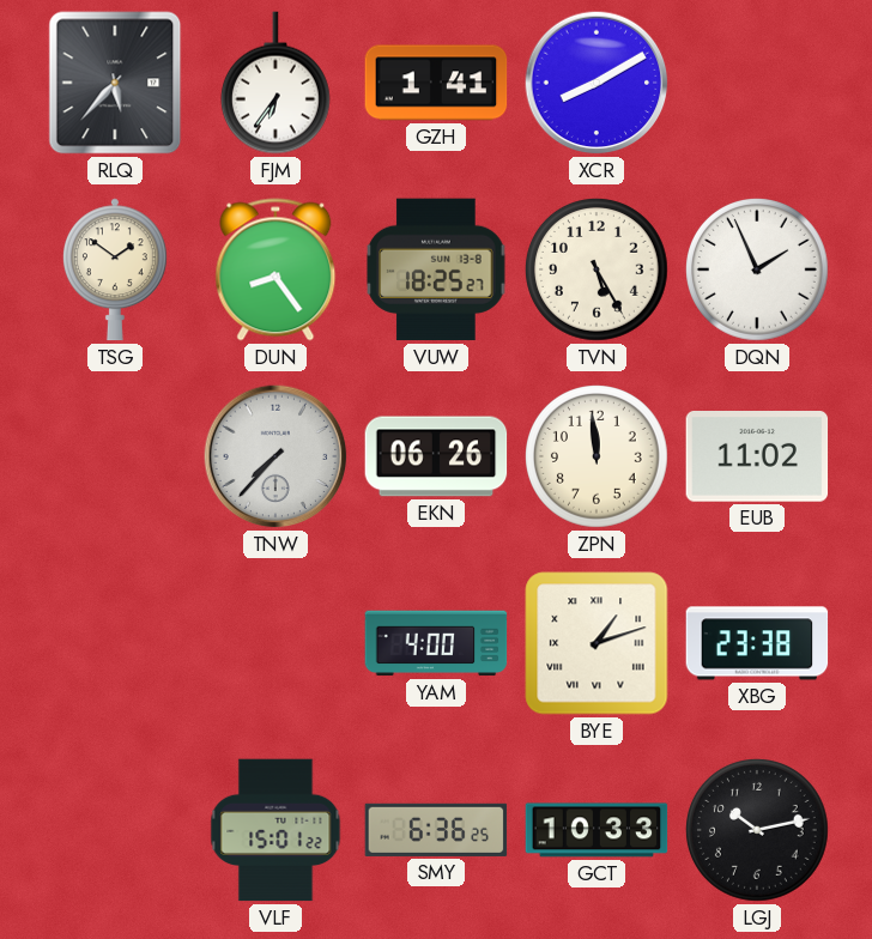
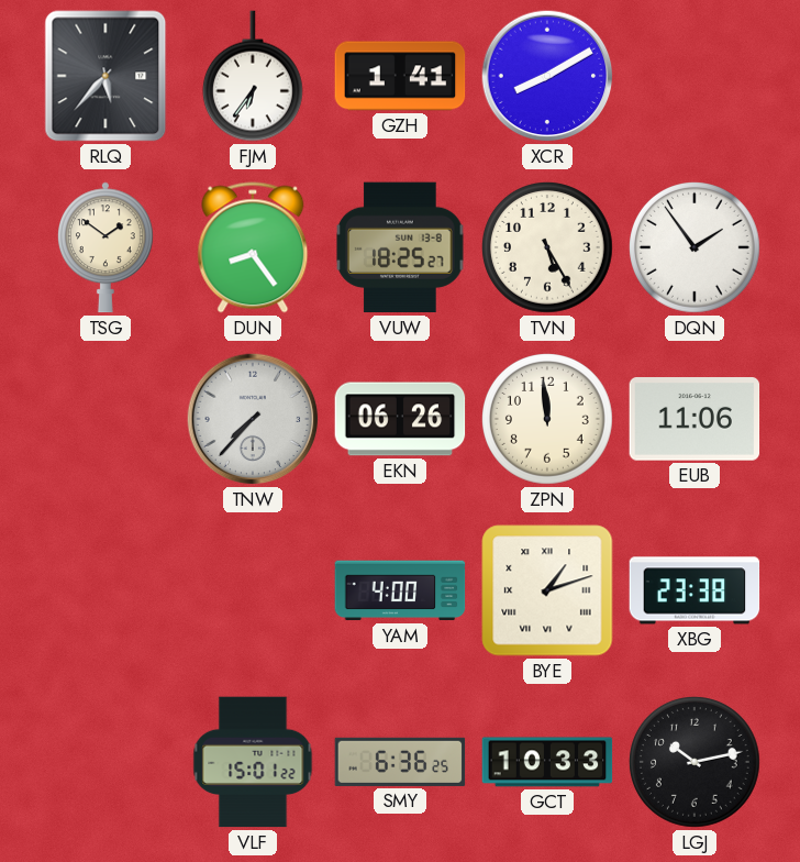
DQN: 1:56 -> 1:54 (696, 248)
EUB: 11:02 -> 11:06 (695, 420)
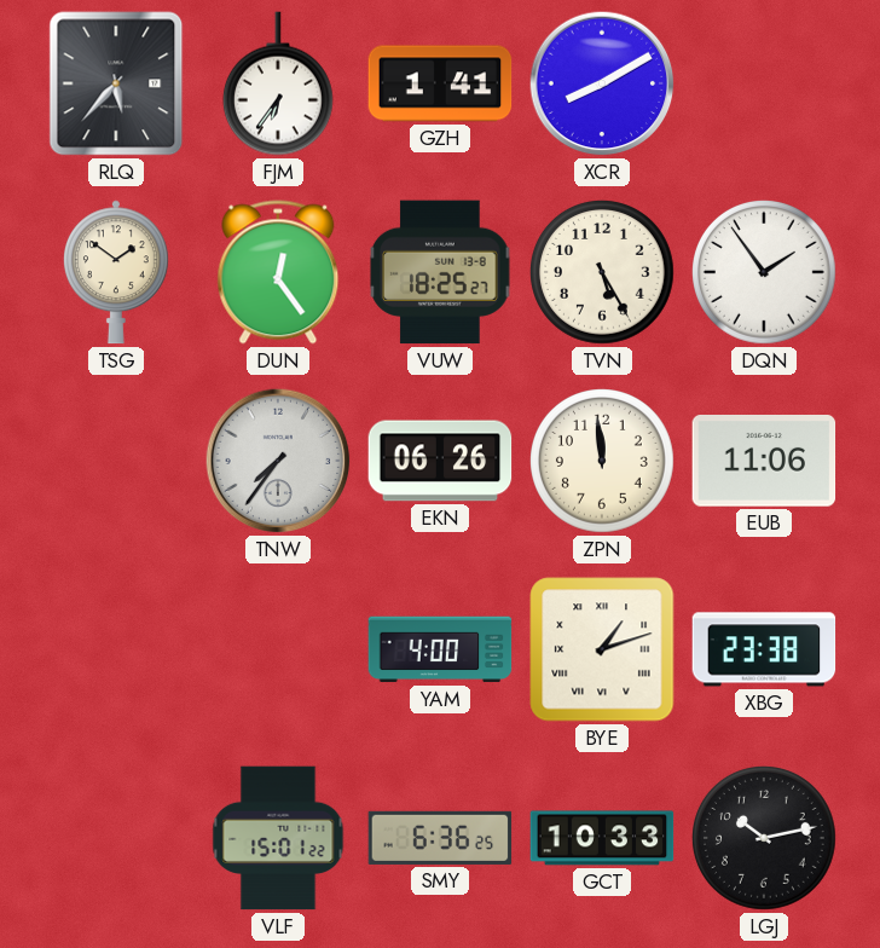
DUN: 8:24 -> 12:24 (278, 272)
TNW: 7:37 -> 7:36 (278, 461)
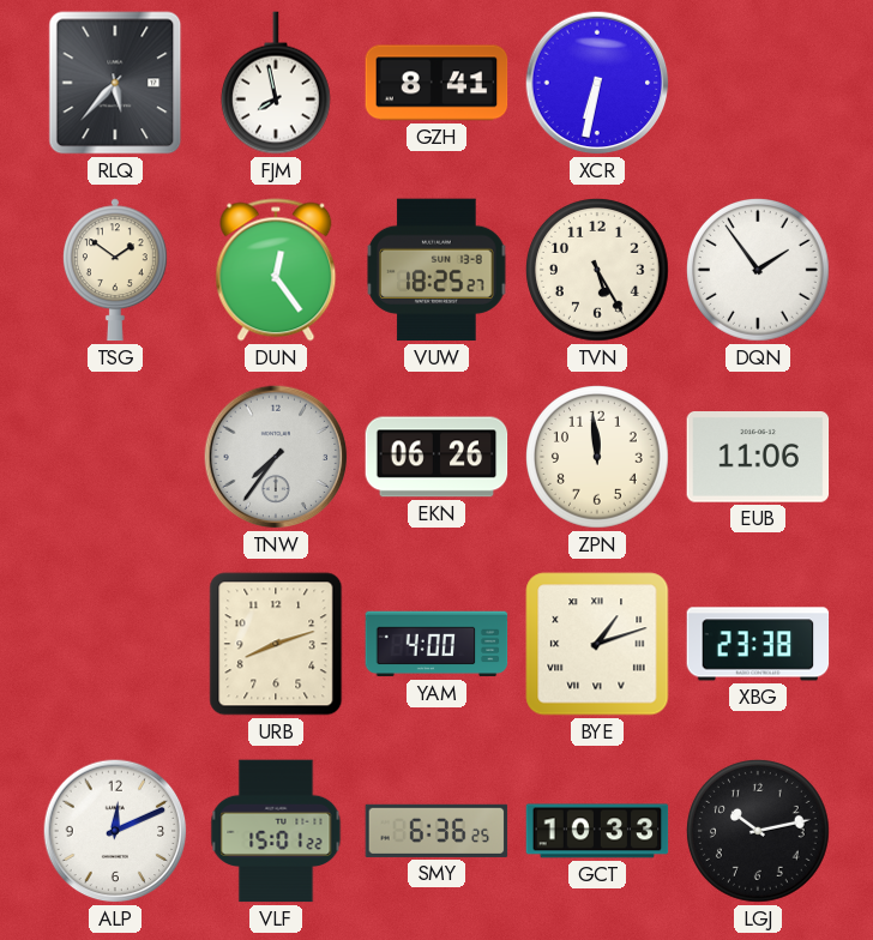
FJM: 6:36 -> 7:58 (276, 83)
GZH: 1:41 -> 8:41 (436, 83)
XCR: 8:10 -> 6:32 (597, 83)
URB: none -> 8:12 (276, 644)
ALP: none -> 12:11 (115, 831)
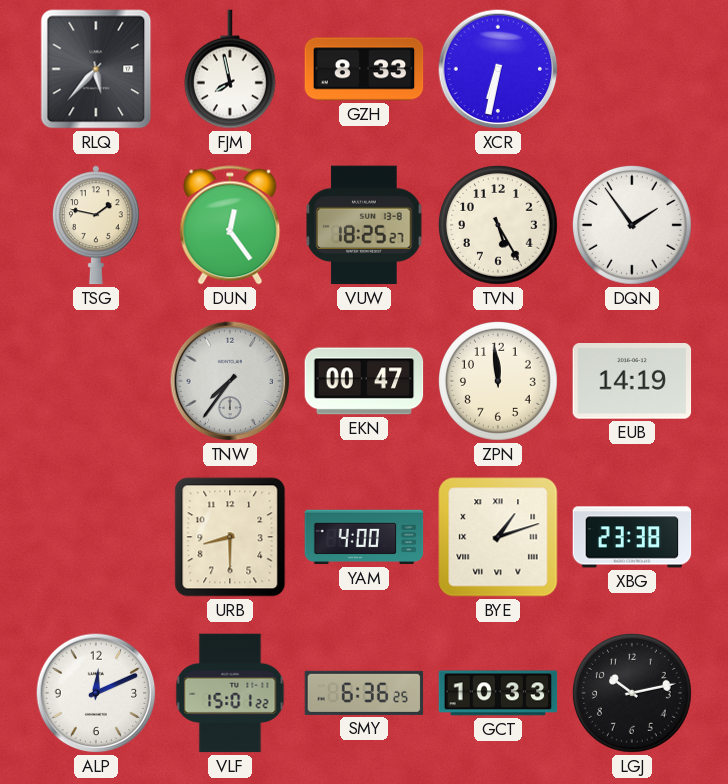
GZH: 8:41 -> 8:33 (364, 69)
TSG: 1:51 -> 1:47 (96, 225)
EKN: 06:26 -> 00:47 (364, 381)
EUB: 11:06 -> 14:19 (632, 382)
URB: 8:12 -> 8:30 (230, 537)
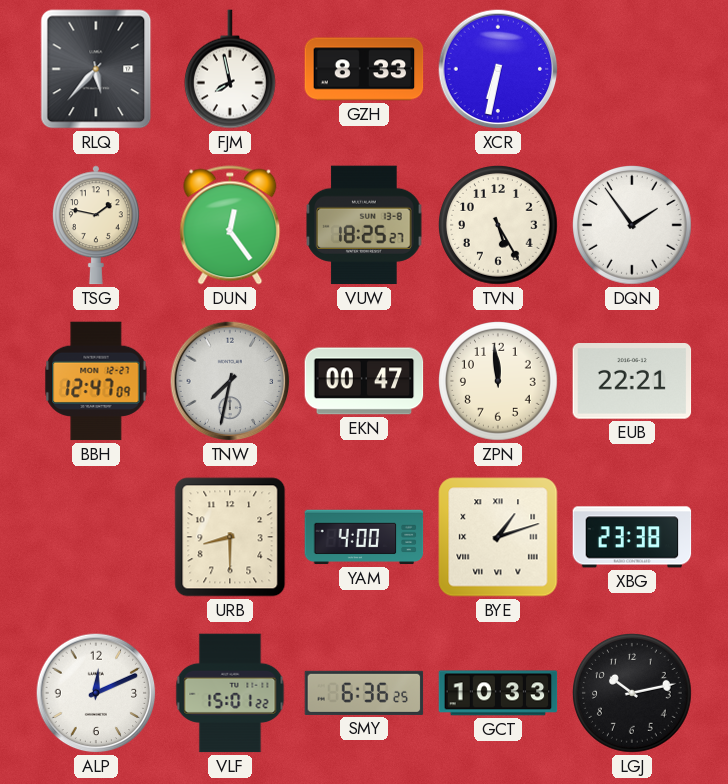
BBH: none -> 12:47 (96, 381)
TNW: 7:36 -> 7:32 (230, 381)
EUB: 14:19 -> 22:21 (632, 382)
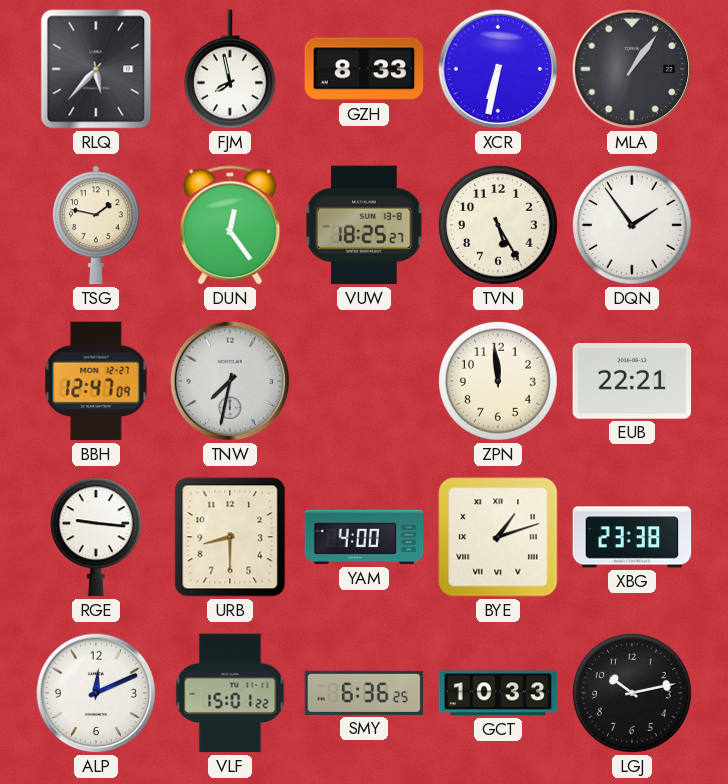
MLA: none -> 1:06 (632, 69)
EKN: 00:47 -> none (364, 381)
RGE: none -> 9:16 (96, 537)
